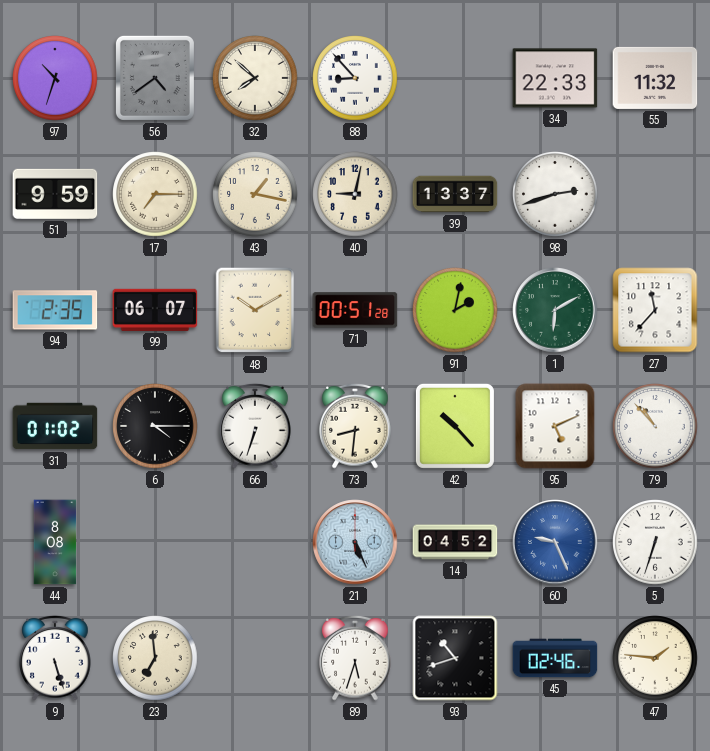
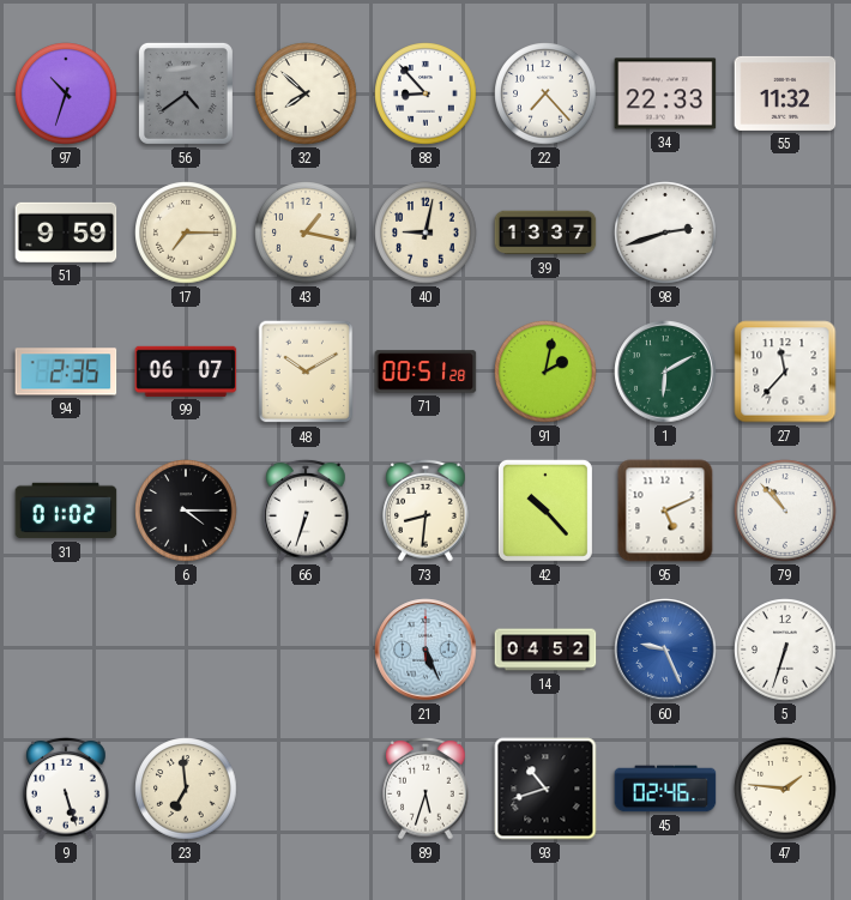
22: none -> 7:23 (545, 93)
44: 8:08 -> none (55, 542)
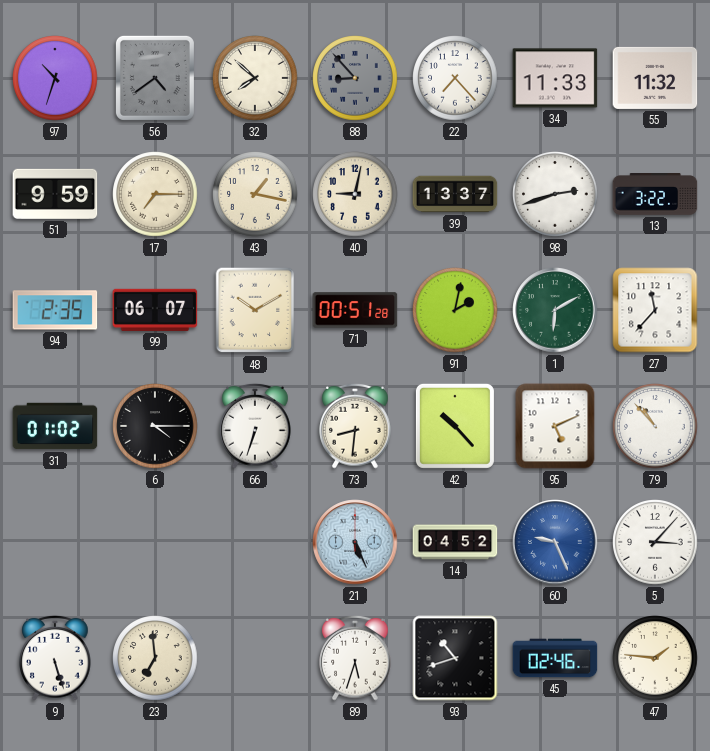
88 dial: white -> grey (355, 78)
34: 22:33 -> 11:33 (555, 78)
13: none -> 3:22 (655, 195)
5: 6:33 -> 3:07 (655, 542)
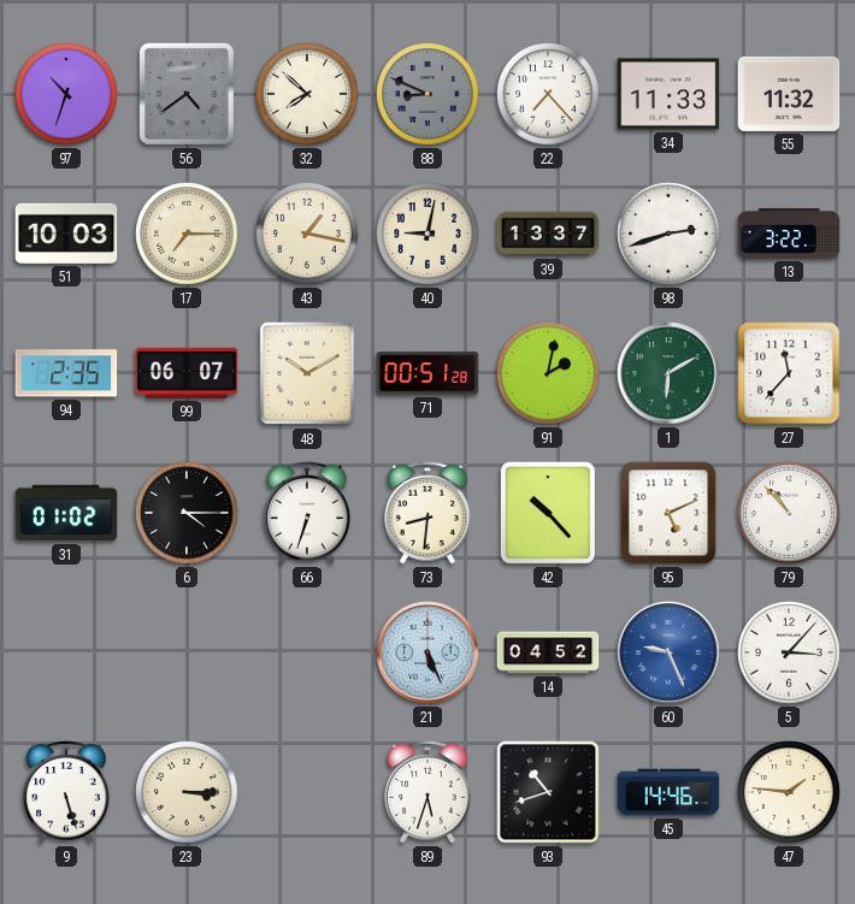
88: 8:53 -> 8:49 (427, 94)
51: 9:59 -> 10:03 (66, 234)
23: 6:59 -> 3:15 (187, 792)
45: 02:46 -> 14:46 (668, 792)
